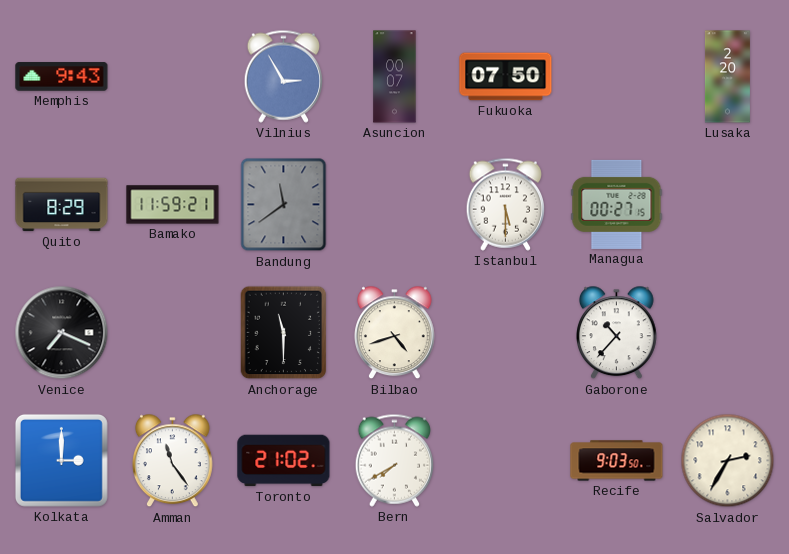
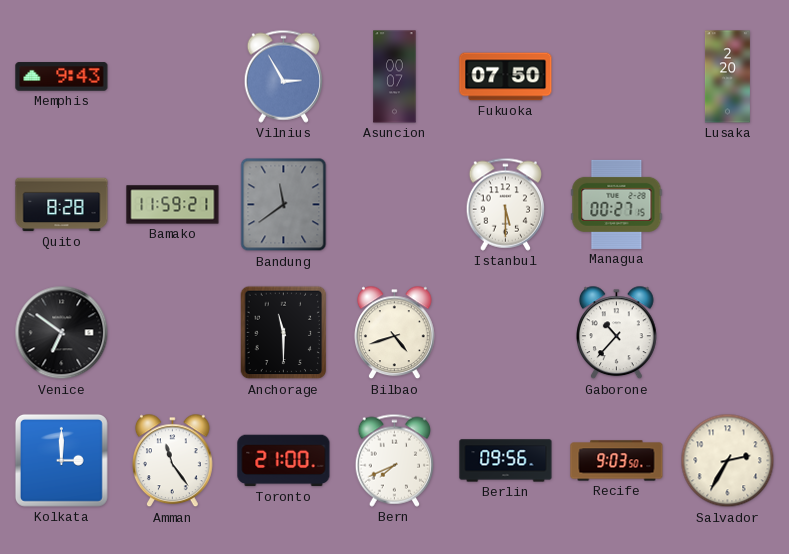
Quito: 8:29 -> 8:28 (62, 205)
Venice: 7:19 -> 6:51 (62, 333)
Toronto: 21:02 -> 21:00 (284, 461)
Bern: 7:40 -> 7:41 (394, 460)
Berlin: none -> 09:56 (506, 461)
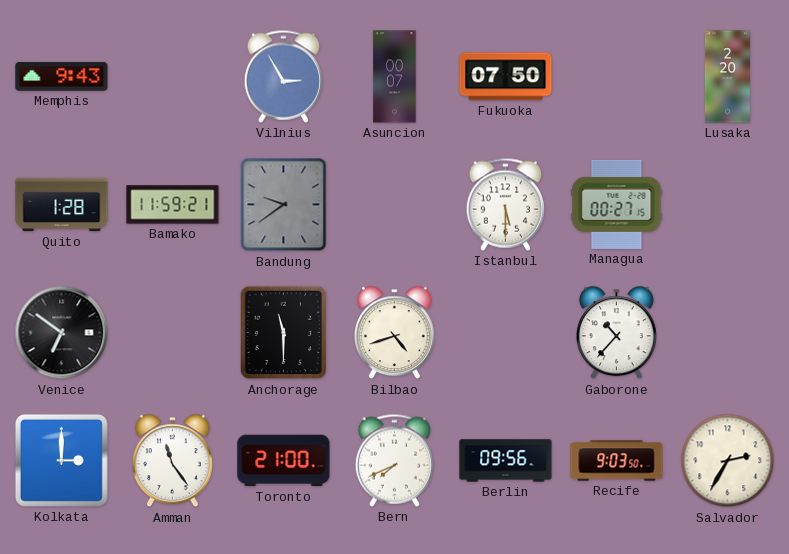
Quito: 8:28 -> 1:28 (62, 205)
Bandung: 11:39 -> 9:39 (284, 205)
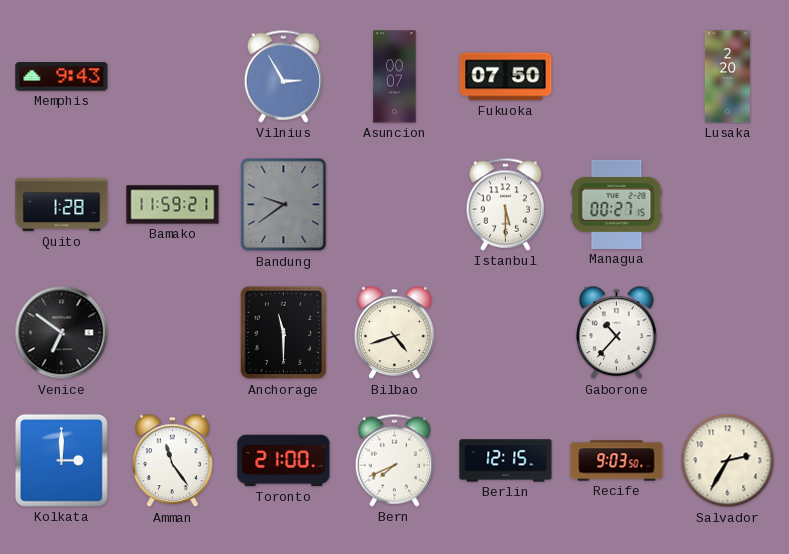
Berlin: 09:56 -> 12:15 (506, 461)
